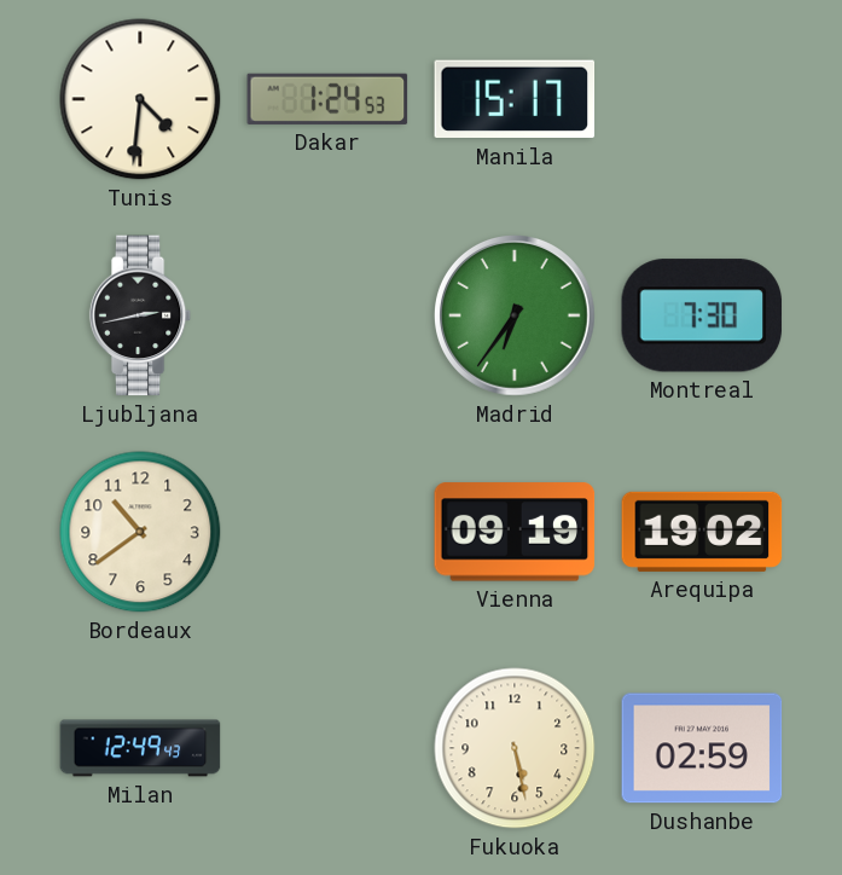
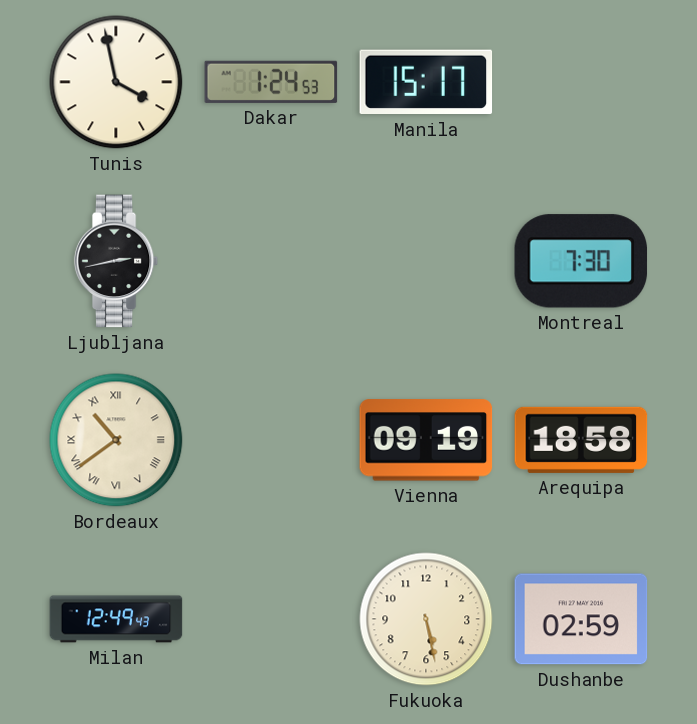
Tunis: 4:31 -> 3:58 (116, 82)
Madrid: 6:36 -> none (516, 317)
Bordeaux numerals: Arabic -> Roman (116, 440)
Arequipa: 19:02 -> 18:58 (581, 440)
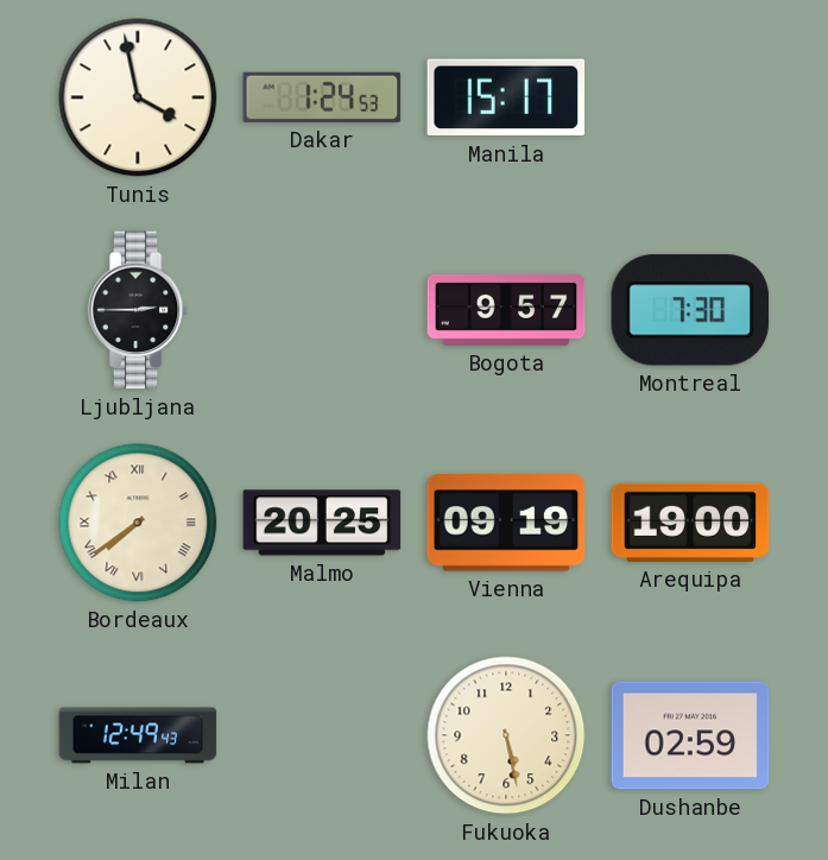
Ljubljana: 2:43 -> 2:45 (138, 310)
Bogota: none -> 9:57 (506, 310)
Bordeaux: 10:39 -> 7:39 (138, 523)
Malmo: none -> 20:25 (322, 523)
Arequipa: 18:58 -> 19:00 (690, 523)
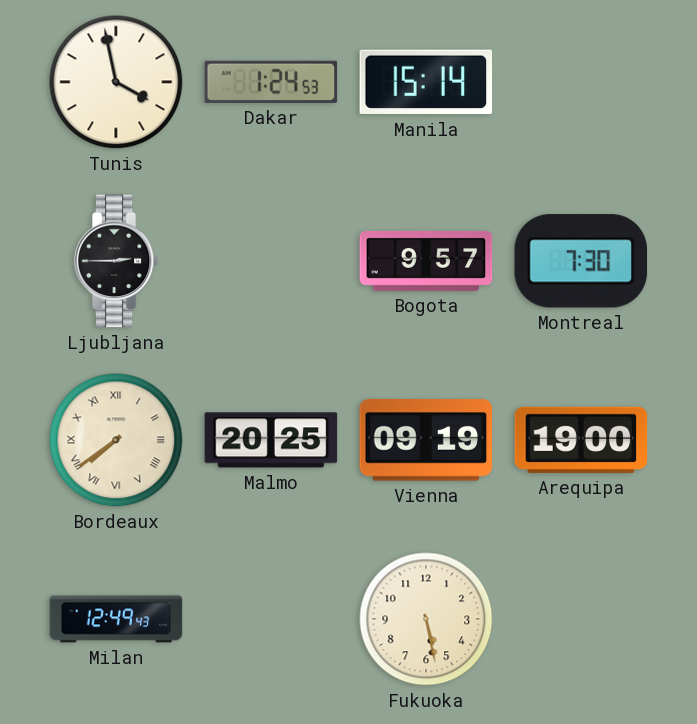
Manila: 15:17 -> 15:14 (426, 82)
Dushanbe: 02:59 -> none (690, 735)
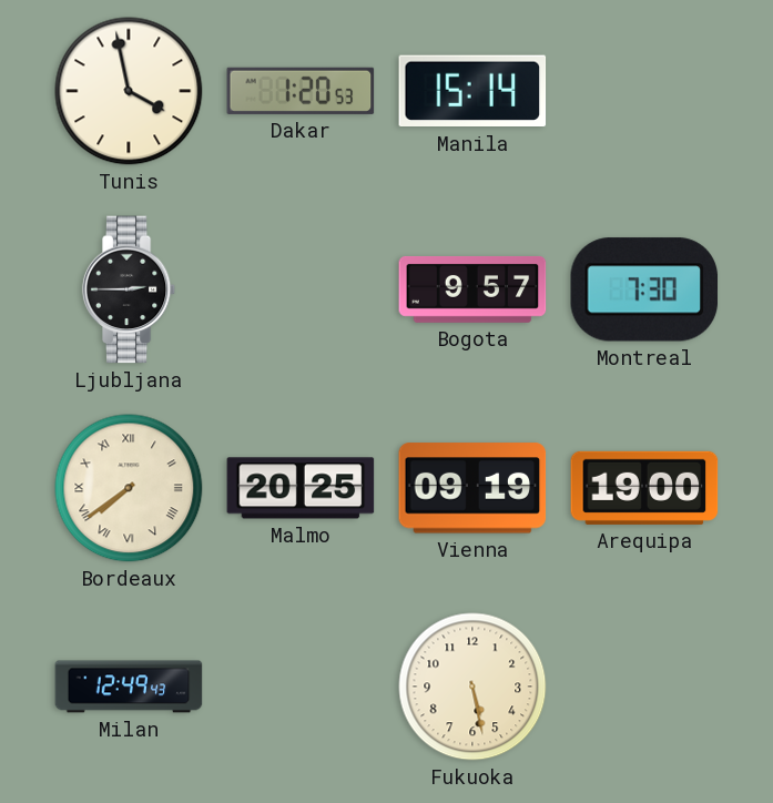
Dakar: 1:24 -> 1:20 (301, 91)
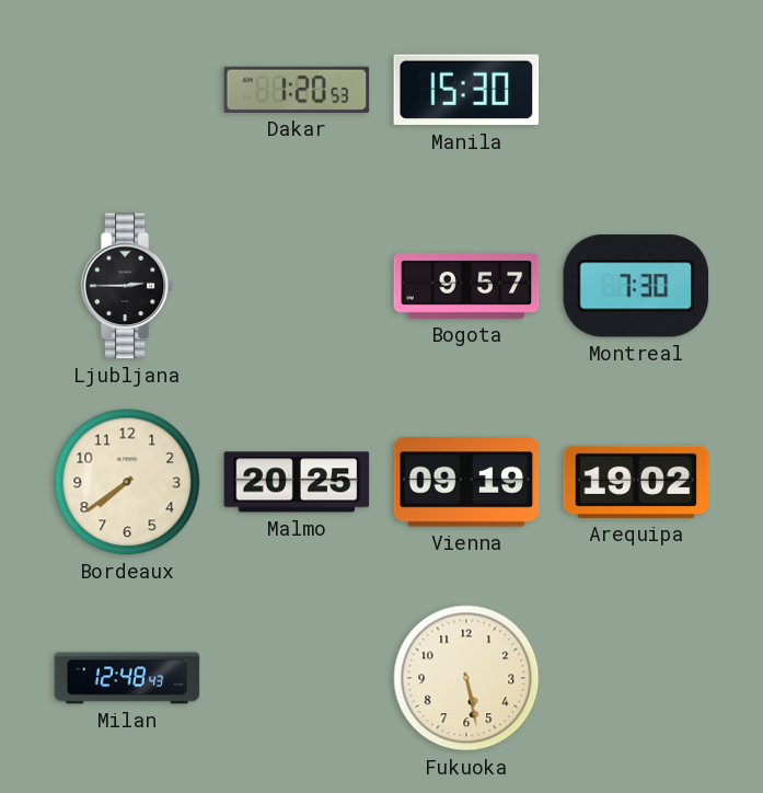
Tunis: 3:58 -> none (129, 91)
Manila: 15:14 -> 15:30 (466, 90)
Bordeaux numerals: Roman -> Arabic (127, 482)
Arequipa: 19:00 -> 19:02 (636, 482)
Milan: 12:49 -> 12:48 (127, 678)
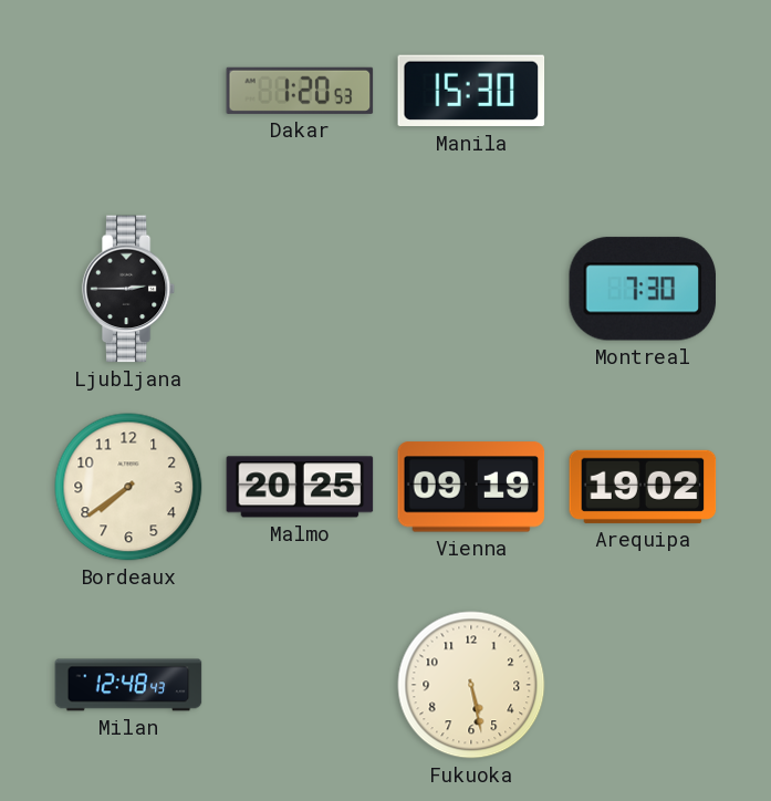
Bogota: 9:57 -> none (466, 286)
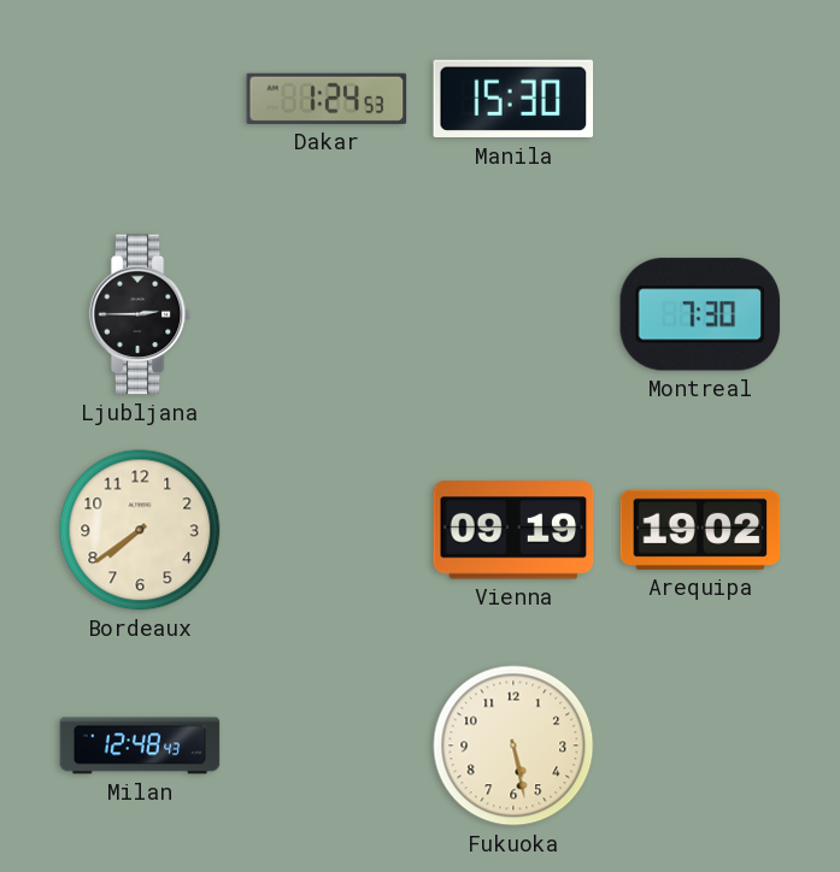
Dakar: 1:20 -> 1:24 (327, 99)
Malmo: 20:25 -> none (300, 487)
